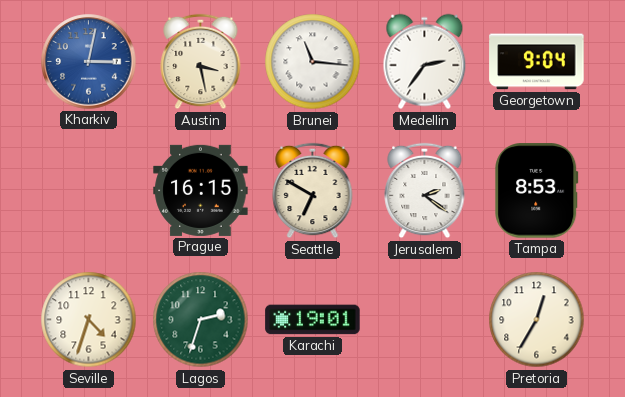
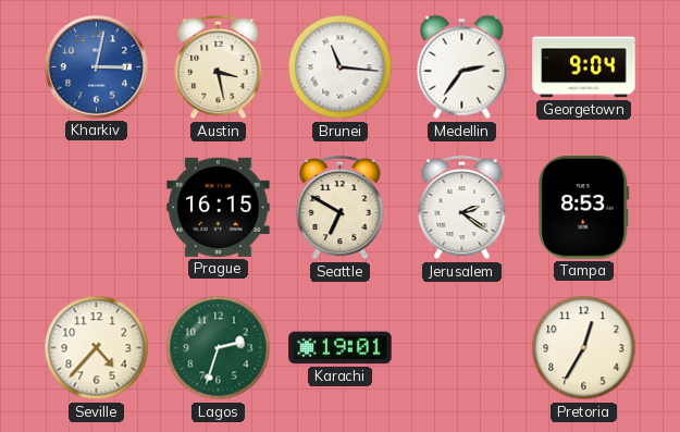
Seville: 4:33 -> 4:37 (97, 348)
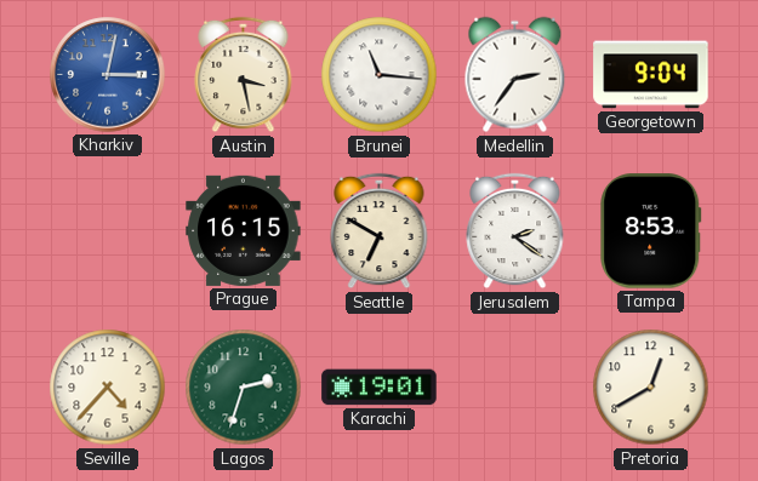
Pretoria: 12:35 -> 12:40 (651, 388)
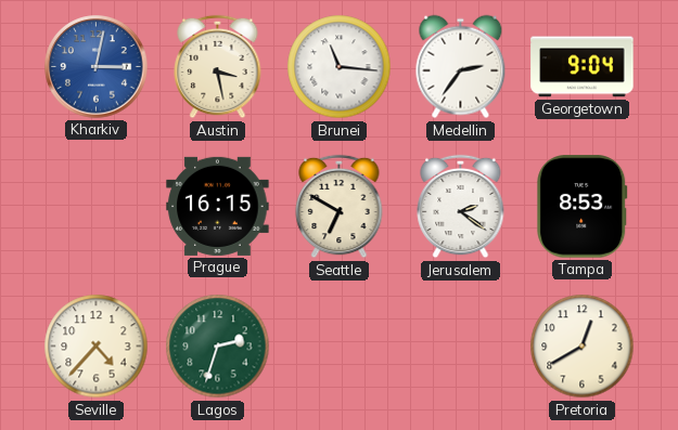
Karachi: 19:01 -> none (380, 388)
